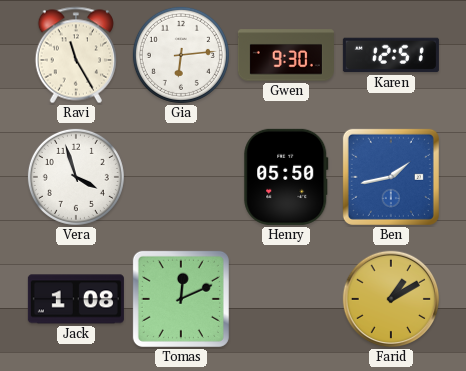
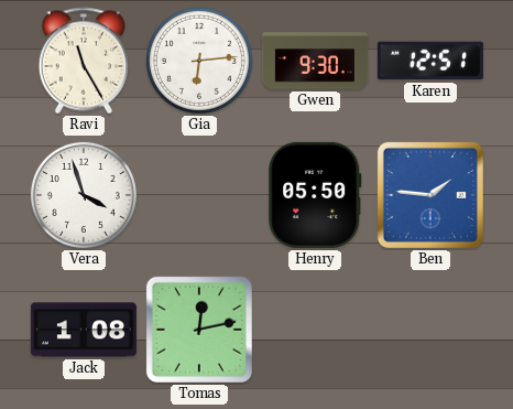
Ben: 1:43 -> 1:46 (430, 195)
Tomas: 12:11 -> 12:13 (199, 330)
Farid: 1:10 -> none (391, 299)
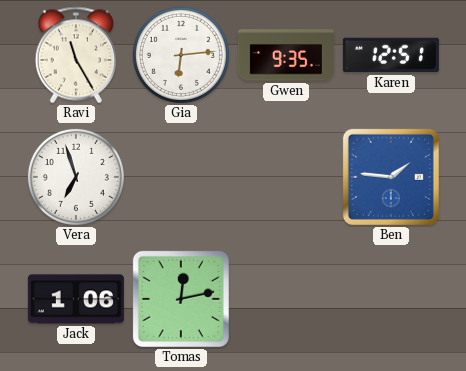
Gwen: 9:30 -> 9:35 (286, 55)
Vera: 3:57 -> 6:57 (76, 177)
Henry: 05:50 -> none (315, 195)
Jack: 1:08 -> 1:06 (76, 299)
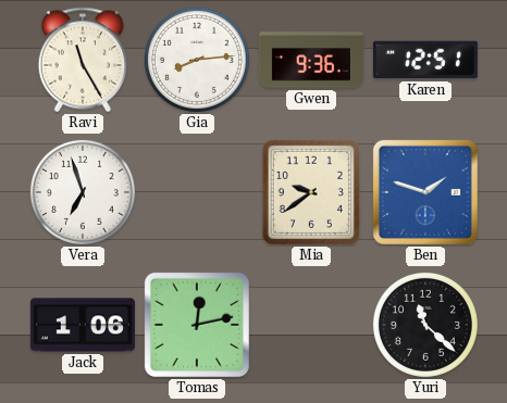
Gia: 6:14 -> 8:14 (197, 60)
Gwen: 9:35 -> 9:36 (311, 60)
Mia: none -> 9:39 (311, 192)
Ben: 1:46 -> 1:48 (425, 192)
Yuri: none -> 11:22 (425, 325)
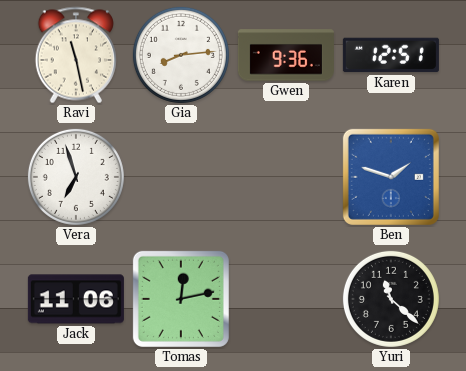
Ravi: 11:25 -> 11:28 (75, 55)
Mia: 9:39 -> none (311, 192)
Jack: 1:06 -> 11:06 (76, 299)
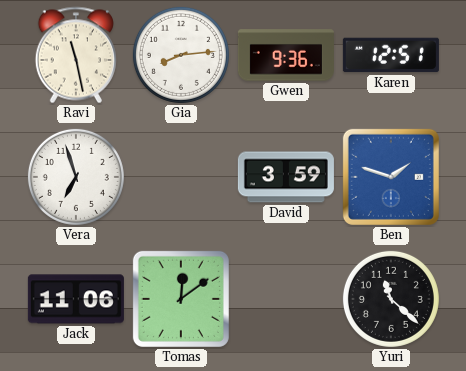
David: none -> 3:59 (286, 177)
Tomas: 12:13 -> 12:09 (181, 299)
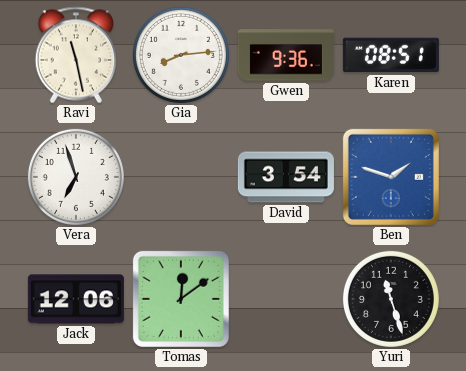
Karen: 12:51 -> 08:51 (391, 55)
David: 3:59 -> 3:54 (286, 177)
Jack: 11:06 -> 12:06 (76, 299)
Yuri: 11:22 -> 11:27 (391, 299)
